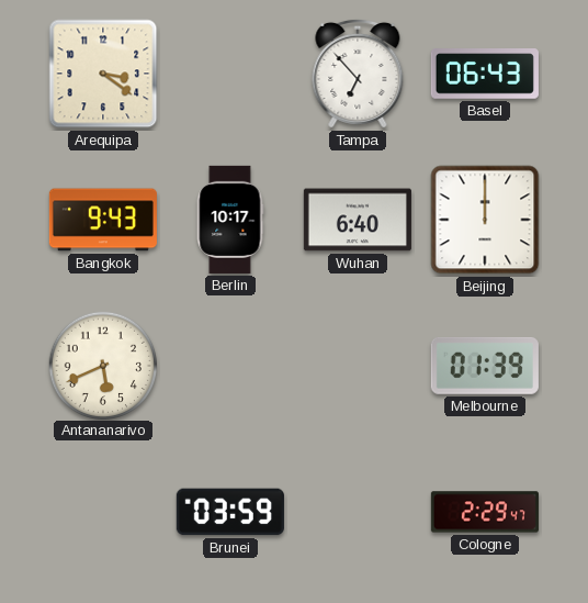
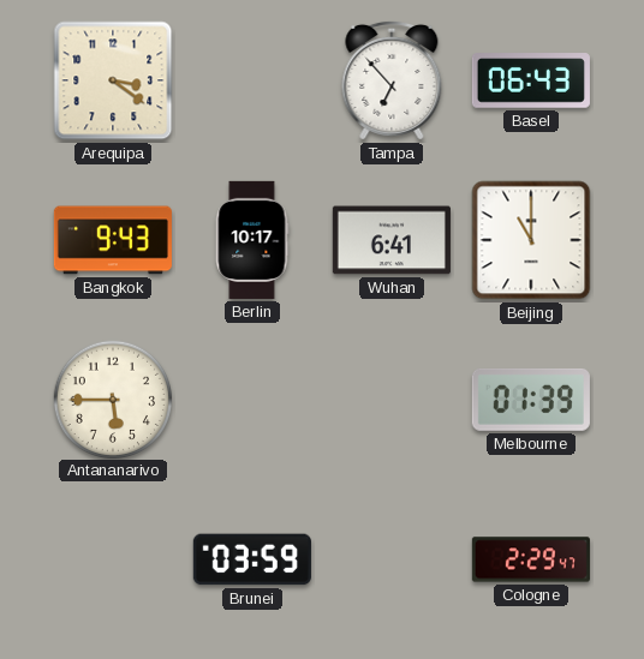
Wuhan: 6:40 -> 6:41 (392, 240)
Beijing: 12:00 -> 11:00 (531, 240)
Antananarivo: 5:41 -> 5:45 (112, 399)
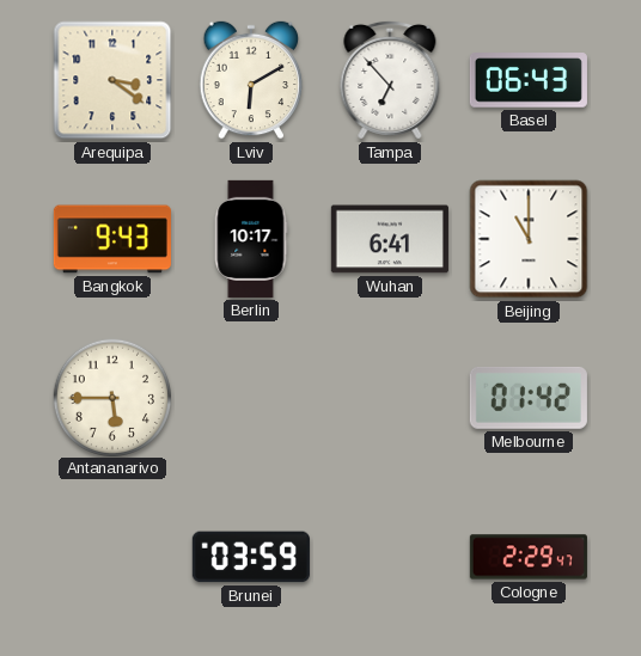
Lviv: none -> 6:10 (251, 80)
Melbourne: 01:39 -> 01:42 (529, 398)
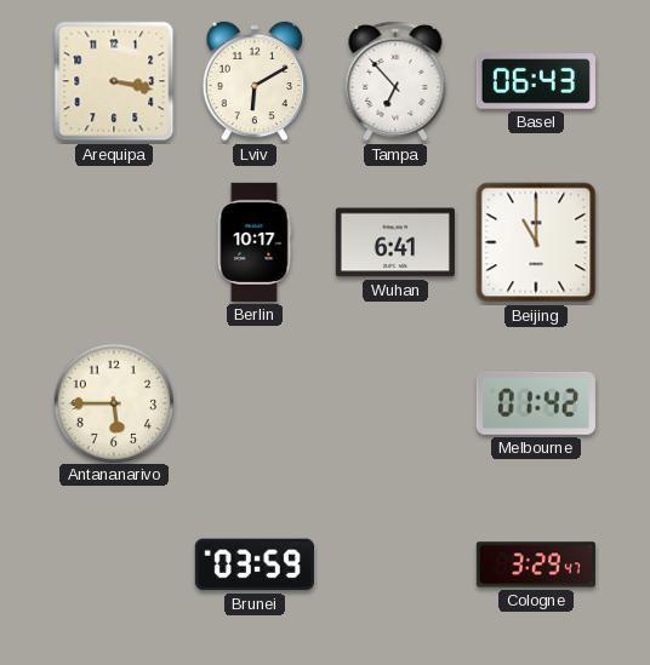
Arequipa: 3:21 -> 3:17 (114, 81)
Bangkok: 9:43 -> none (112, 239)
Cologne: 2:29 -> 3:29 (536, 564)
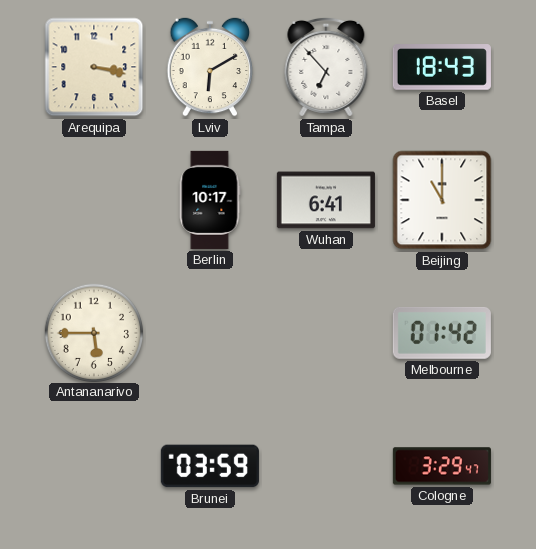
Basel: 06:43 -> 18:43 (442, 67)
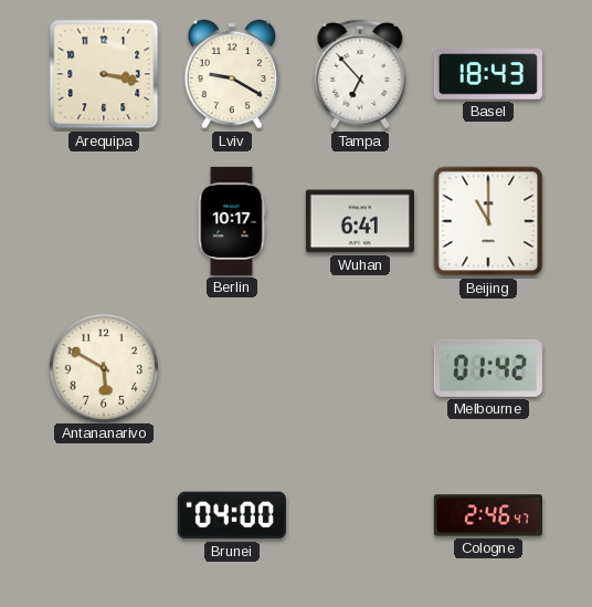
Lviv: 6:10 -> 9:20 (232, 74)
Antananarivo: 5:45 -> 5:50 (103, 367)
Brunei: 03:59 -> 04:00 (232, 515)
Cologne: 3:29 -> 2:46 (488, 515)
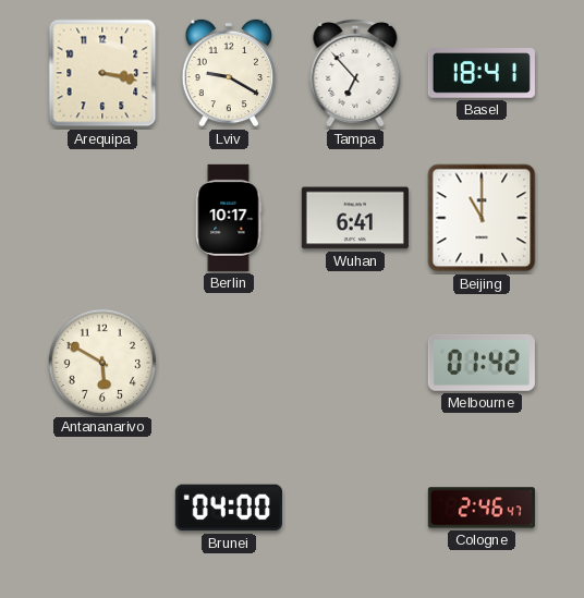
Basel: 18:43 -> 18:41 (482, 73)
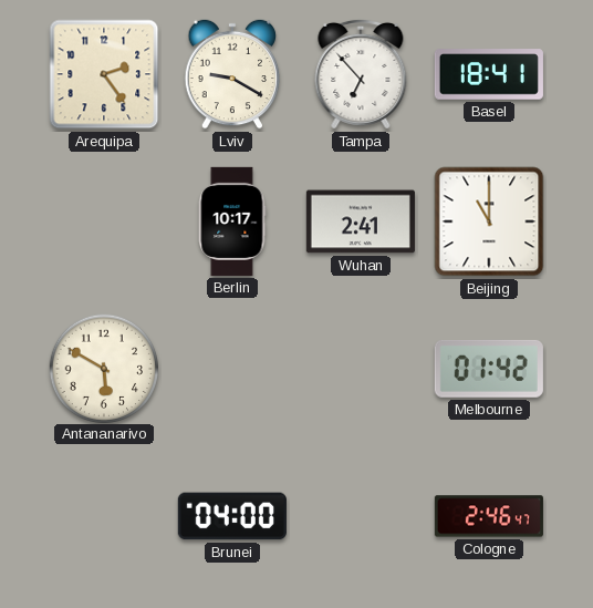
Arequipa: 3:17 -> 2:24 (104, 74)
Wuhan: 6:41 -> 2:41 (361, 221)
